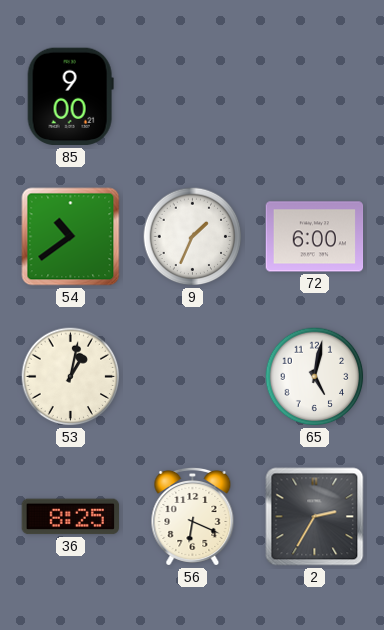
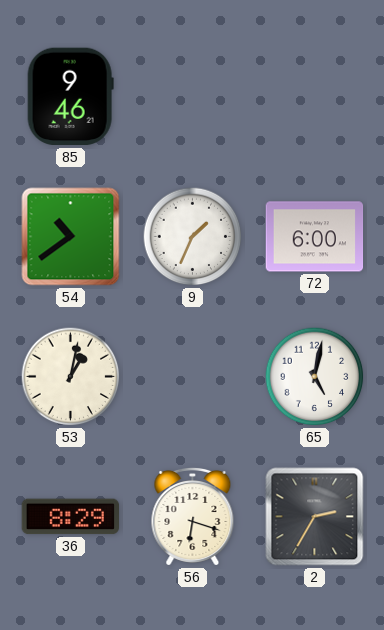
85: 9:00 -> 9:46 (70, 97)
36: 8:25 -> 8:29 (71, 517)
56: 6:19 -> 6:18 (193, 516)
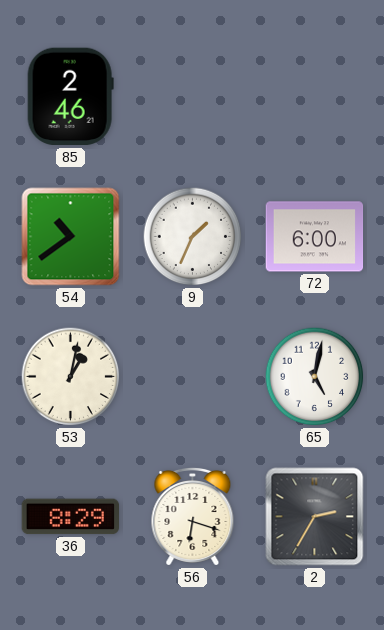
85: 9:46 -> 2:46 (70, 97)
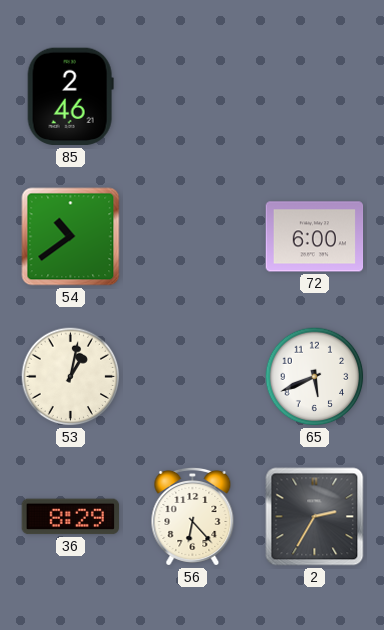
9: 1:34 -> none (193, 237)
65: 5:02 -> 5:41 (315, 377)
56: 6:18 -> 6:23 (193, 516)
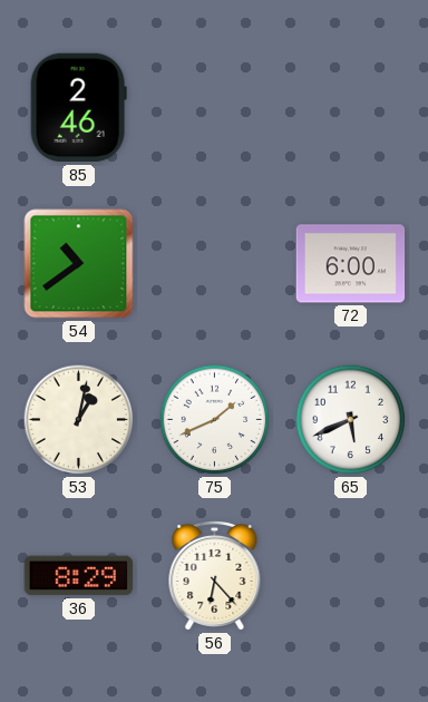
75: none -> 1:41 (215, 420)
2: 2:35 -> none (315, 517)
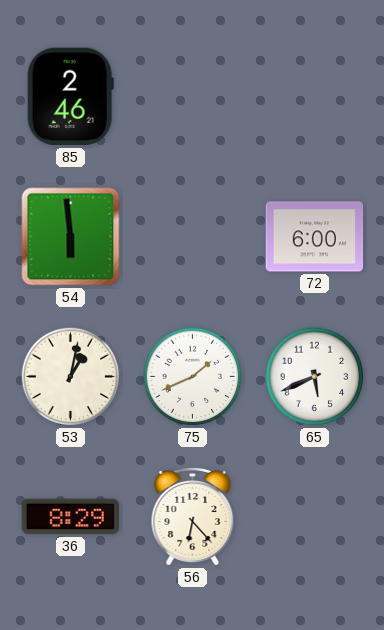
54: 10:39 -> 5:59 (71, 237)
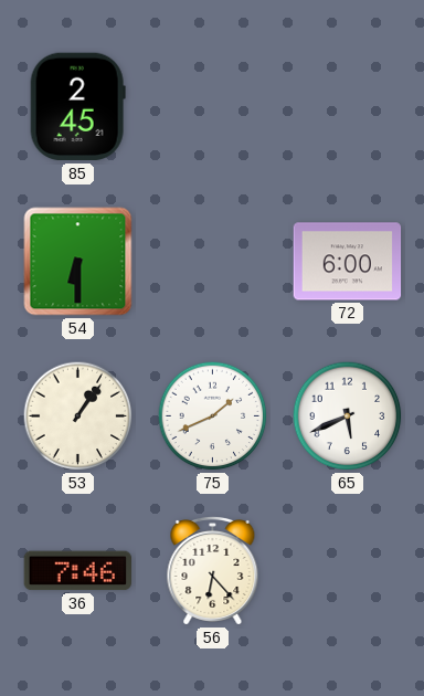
85: 2:46 -> 2:45 (77, 107)
54: 5:59 -> 6:30 (78, 262)
53: 1:02 -> 1:06 (78, 416)
36: 8:29 -> 7:46 (78, 571)
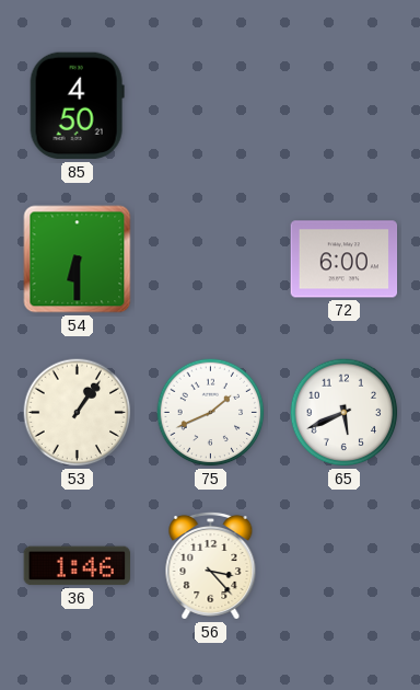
85: 2:45 -> 4:50 (77, 106)
36: 7:46 -> 1:46 (78, 566)
56: 6:23 -> 3:23 (211, 565)
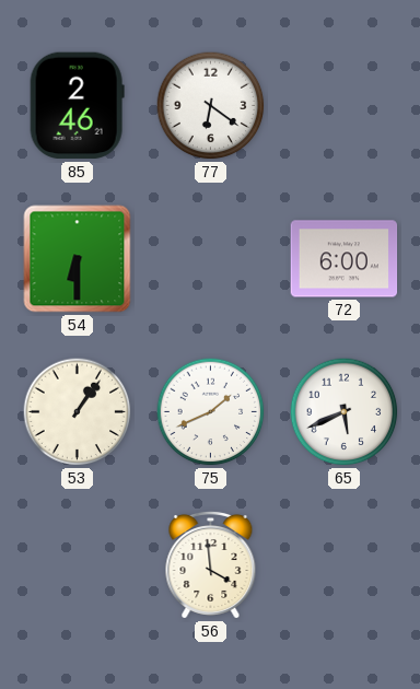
85: 4:50 -> 2:46 (77, 106)
77: none -> 6:21 (211, 106)
36: 1:46 -> none (78, 566)
56: 3:23 -> 3:59 (211, 564)
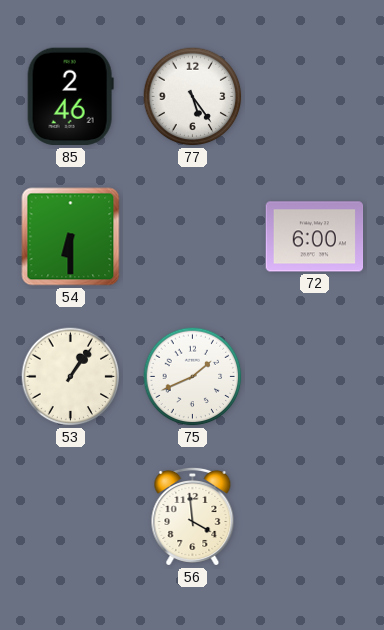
77: 6:21 -> 5:24 (193, 97)
65: 5:41 -> none (345, 412)
